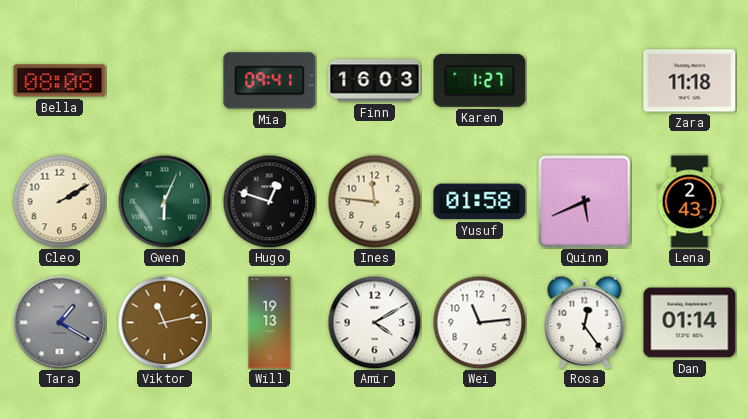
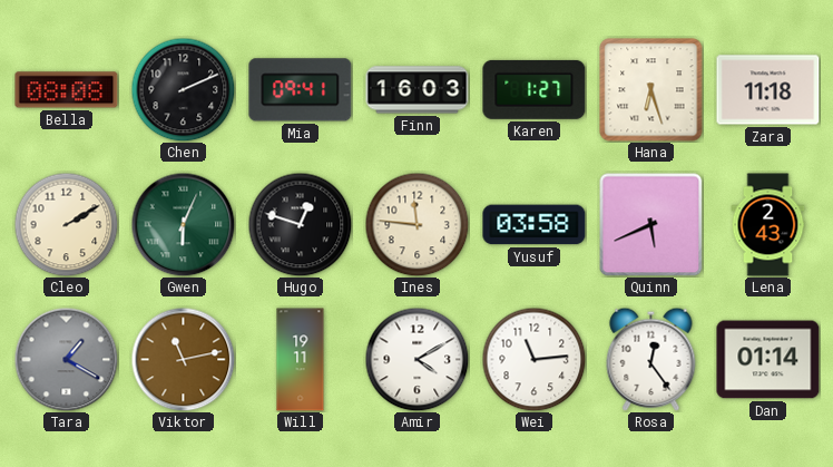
Chen: none -> 2:11 (183, 89)
Hana: none -> 6:27 (651, 90)
Yusuf: 01:58 -> 03:58 (535, 225)
Will: 19:13 -> 19:11 (301, 360)
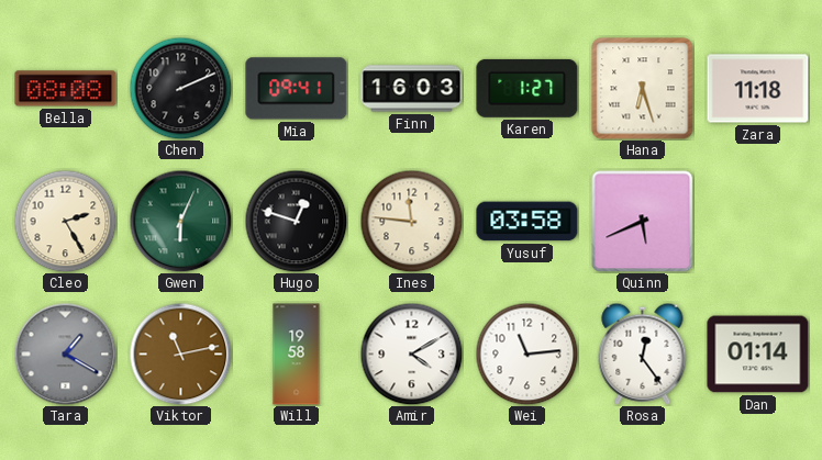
Cleo: 2:10 -> 2:25 (65, 221)
Lena: 2:43 -> none (768, 225)
Will: 19:11 -> 19:58 (297, 355)
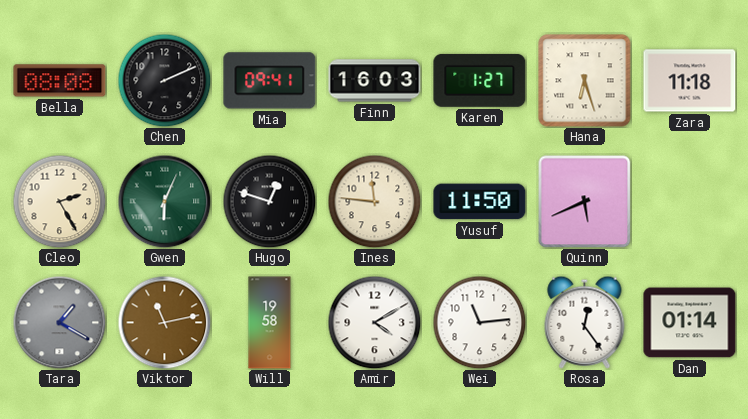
Yusuf: 03:58 -> 11:50 (480, 202)
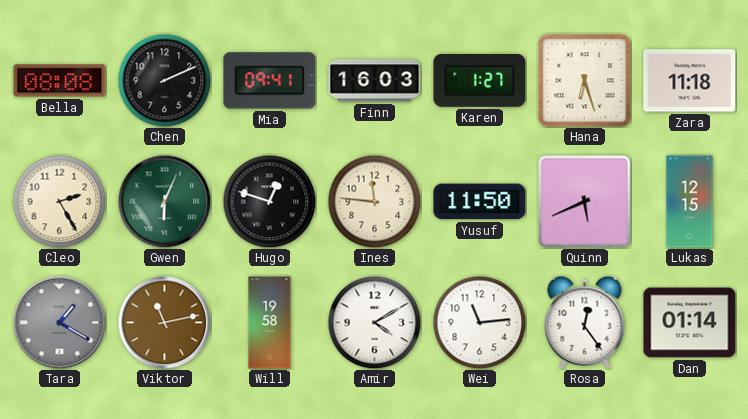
Lukas: none -> 12:15 (690, 202)
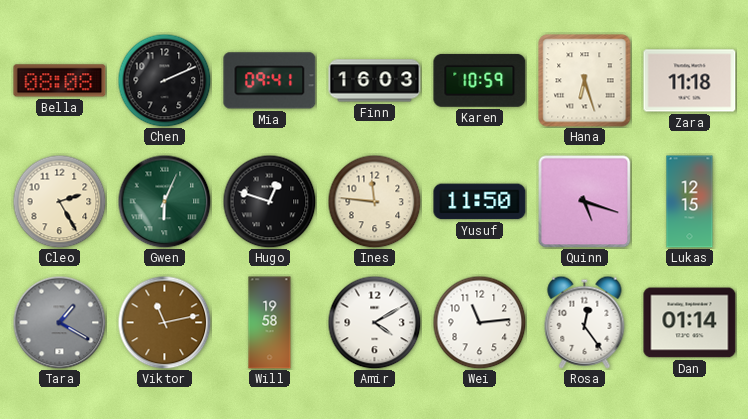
Karen: 1:27 -> 10:59 (480, 80)
Quinn: 5:41 -> 5:18 (584, 201)
